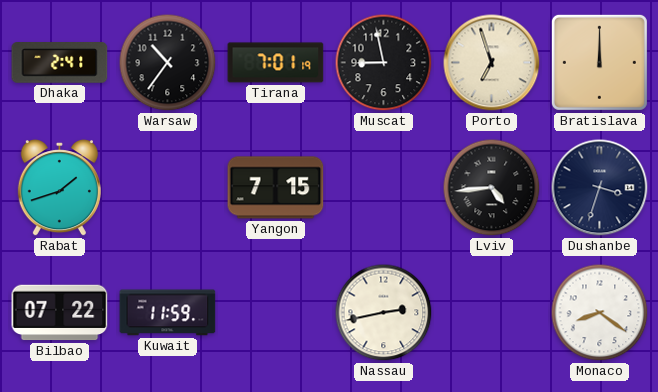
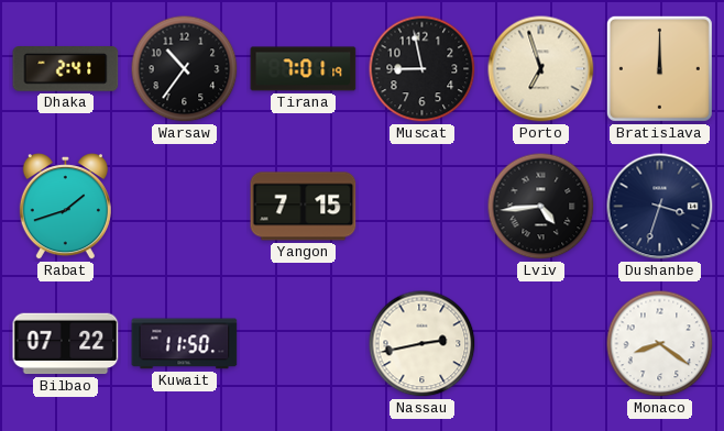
Kuwait: 11:59 -> 11:50 (185, 344)
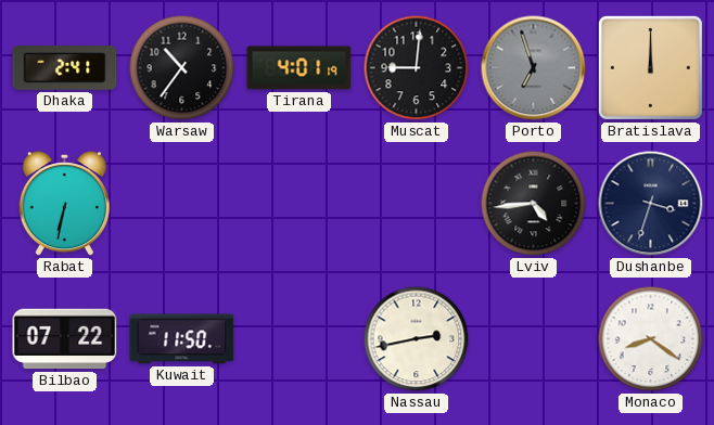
Tirana: 7:01 -> 4:01 (299, 68)
Muscat: 8:58 -> 9:01 (417, 68)
Porto dial: cream -> grey (534, 68)
Rabat: 1:42 -> 6:32 (64, 205)
Yangon: 7:15 -> none (304, 207)
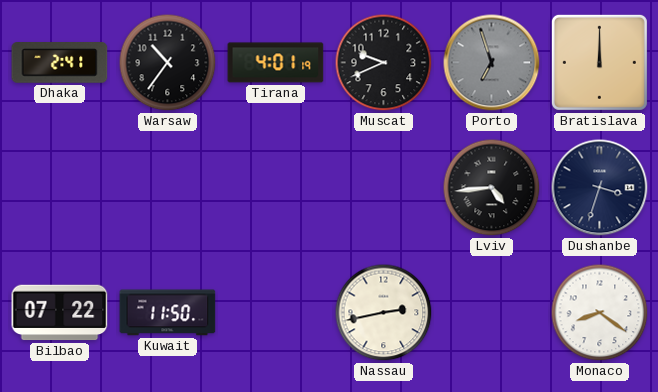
Muscat: 9:01 -> 9:41 (384, 63)
Rabat: 6:32 -> none (64, 205)
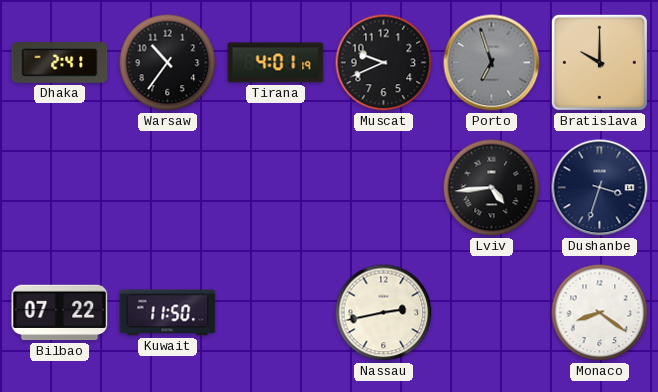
Bratislava: 12:00 -> 10:00 (599, 62)
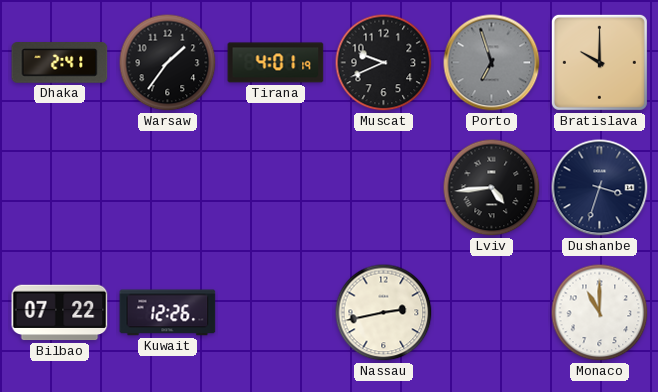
Warsaw: 10:36 -> 1:36 (168, 63)
Kuwait: 11:50 -> 12:26 (168, 313)
Monaco: 8:21 -> 11:00 (600, 313)
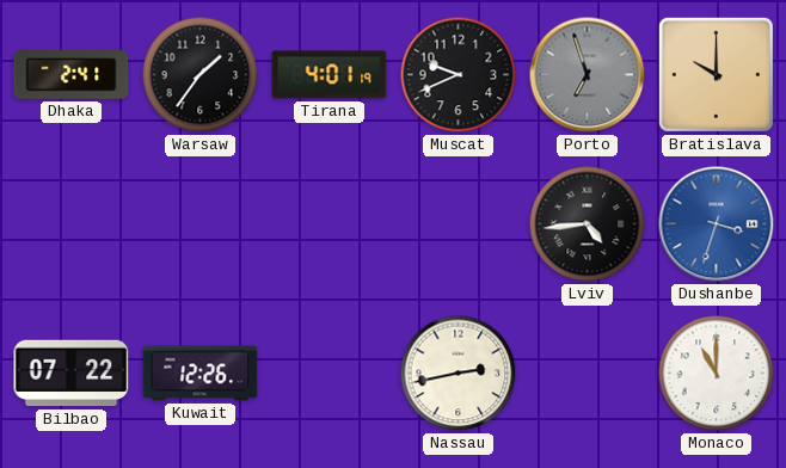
Dushanbe dial: navy -> blue (717, 224)
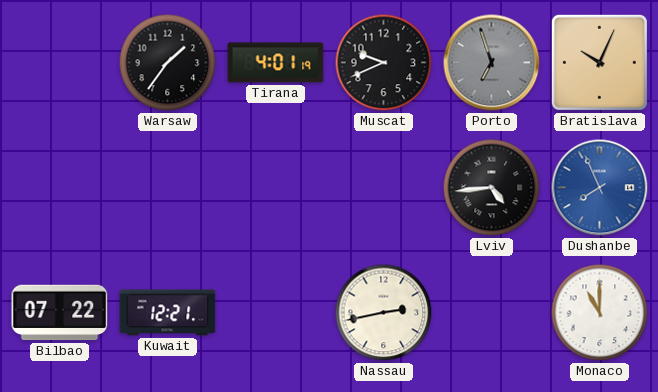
Dhaka: 2:41 -> none (72, 75)
Bratislava: 10:00 -> 10:04 (599, 62)
Dushanbe: 3:33 -> 7:56 (600, 188)
Kuwait: 12:26 -> 12:21 (168, 313)
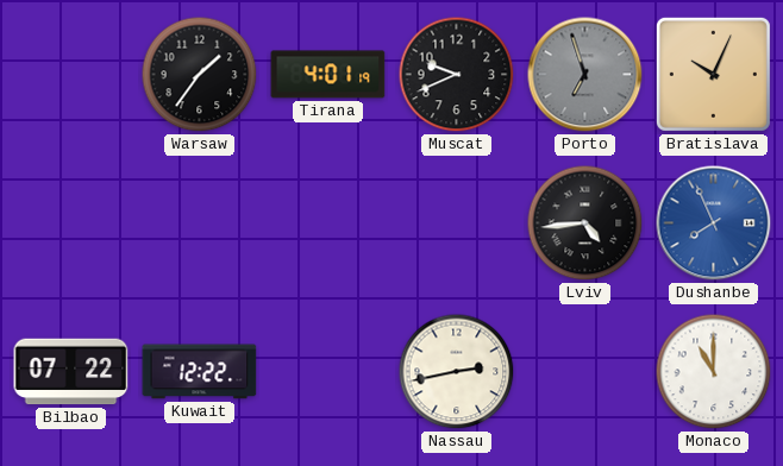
Kuwait: 12:21 -> 12:22 (200, 372)
